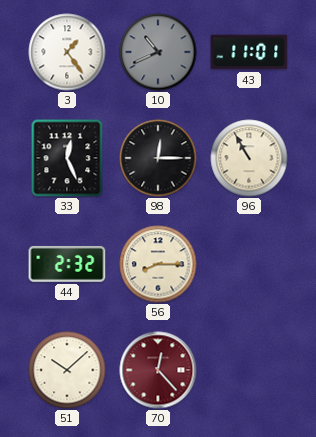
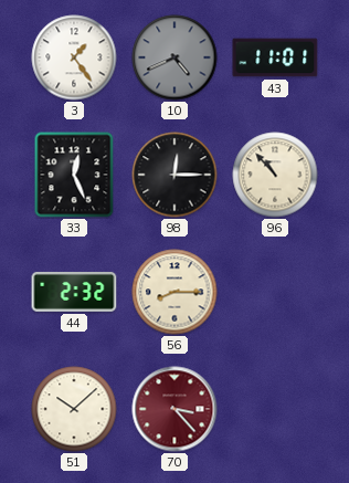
10: 10:41 -> 4:41 (174, 57)
96: 10:55 -> 10:53 (275, 175)
70: 12:23 -> 3:23 (174, 409)
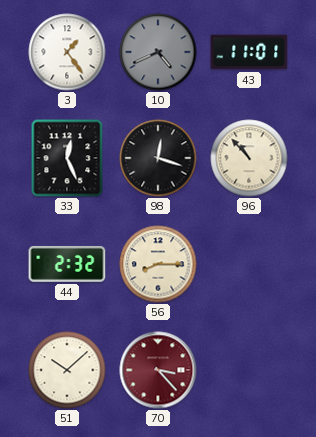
98: 12:15 -> 12:18 (158, 158)
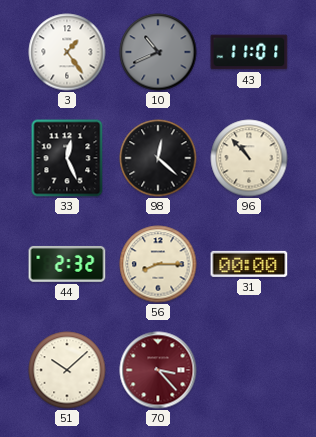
10: 4:41 -> 10:41 (158, 52)
98: 12:18 -> 12:22 (158, 158)
31: none -> 00:00 (249, 264)
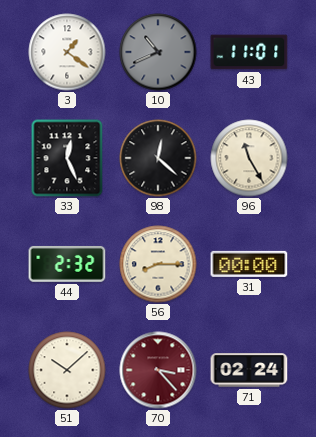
3: 1:24 -> 1:21 (67, 52)
96: 10:53 -> 11:25 (249, 158)
71: none -> 02:24 (249, 370)
